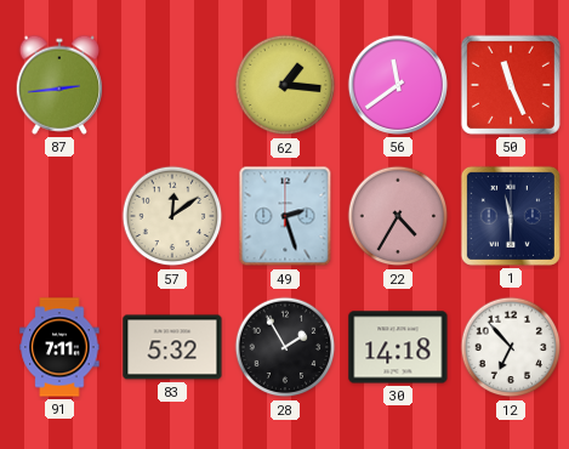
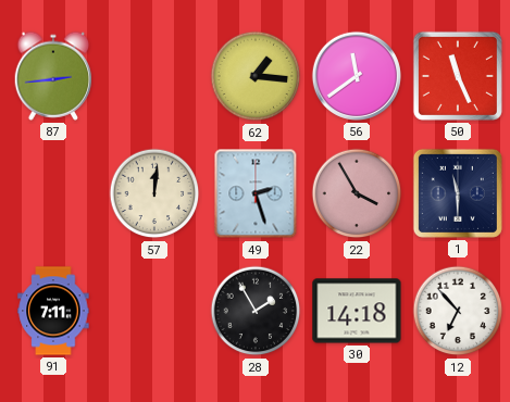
57: 12:09 -> 12:01 (154, 193)
22: 4:35 -> 3:55 (357, 193)
83: 5:32 -> none (172, 347)
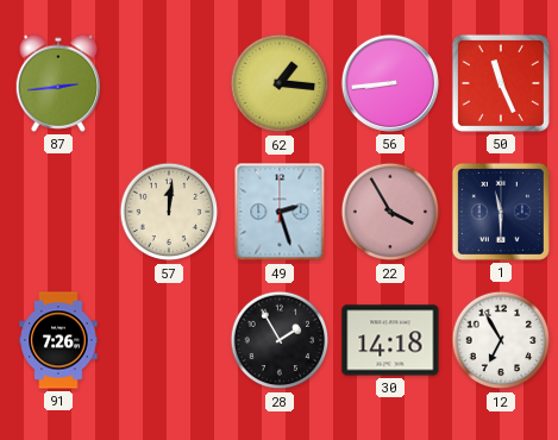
56: 11:39 -> 8:44 (390, 83)
91: 7:11 -> 7:26 (58, 340)
12: 6:53 -> 6:55 (501, 340)
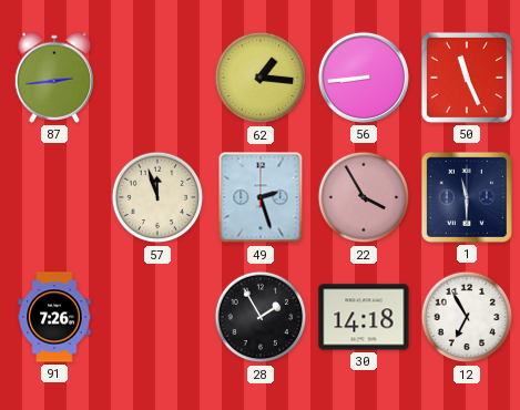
57: 12:01 -> 11:57 (157, 197)
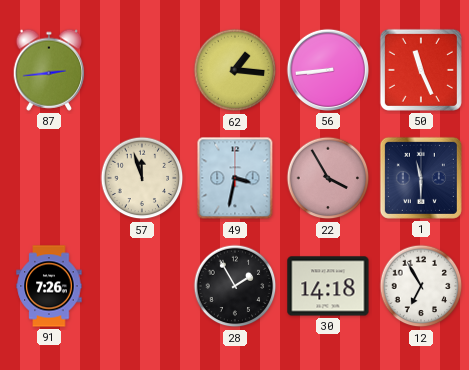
49: 2:27 -> 3:32 (235, 178)
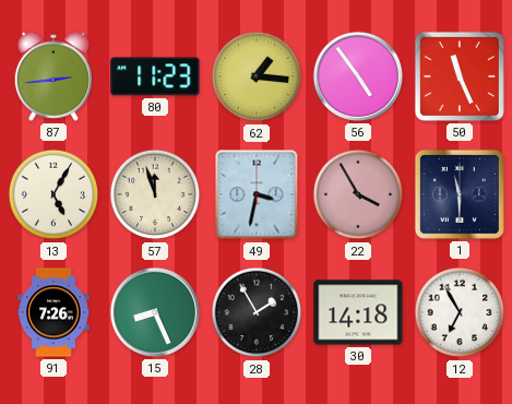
80: none -> 11:23 (155, 76)
56: 8:44 -> 4:54 (358, 76)
13: none -> 5:05 (53, 194)
15: none -> 8:26 (155, 312)
